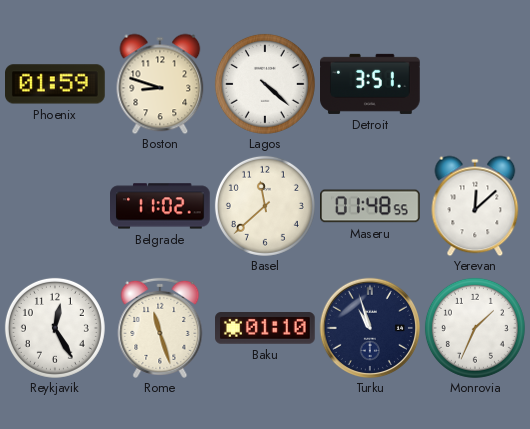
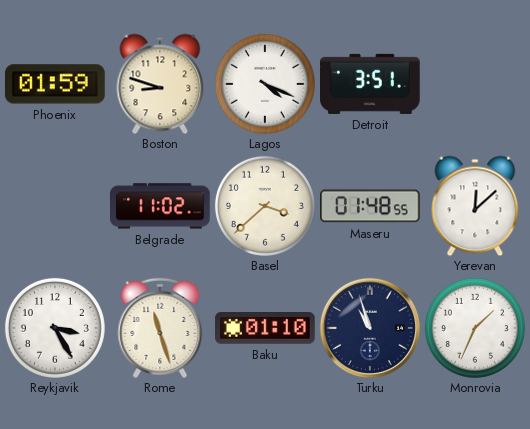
Lagos: 4:22 -> 4:19 (265, 84)
Basel: 11:38 -> 3:38 (265, 206)
Reykjavik: 12:25 -> 3:25 (55, 328)
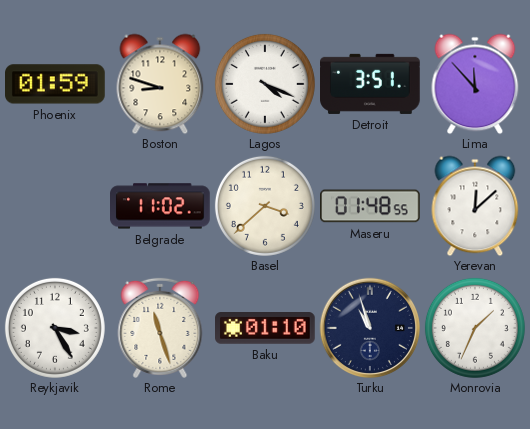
Lima: none -> 11:53 (475, 84)
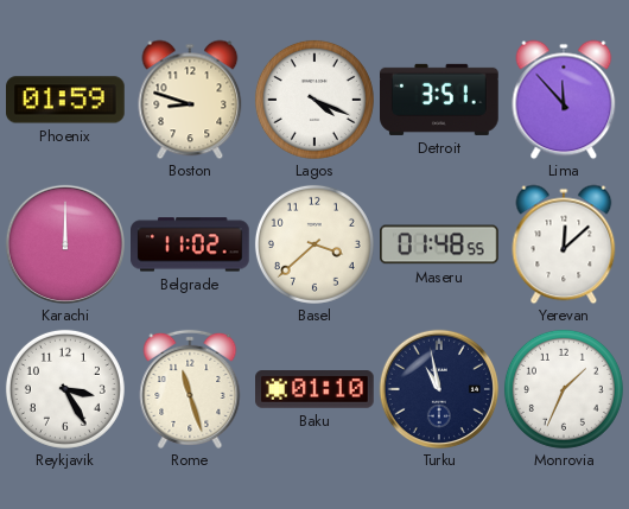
Karachi: none -> 12:00 (64, 243)
Turku: 10:57 -> 10:58 (438, 388)
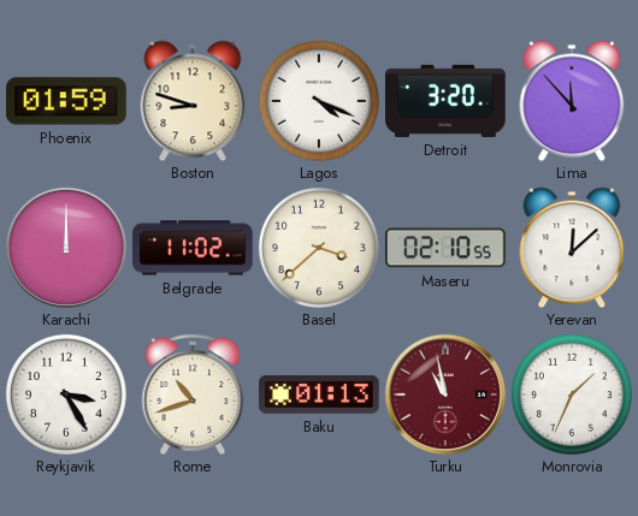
Detroit: 3:51 -> 3:20 (447, 101)
Maseru: 01:48 -> 02:10 (447, 248)
Rome: 11:27 -> 10:42 (193, 395)
Baku: 01:10 -> 01:13 (320, 396)
Turku dial: navy -> burgundy (444, 393)
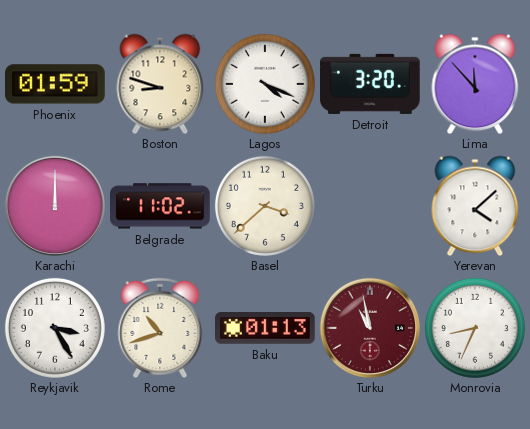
Maseru: 02:10 -> none (447, 248)
Yerevan: 12:08 -> 4:08 (475, 206)
Monrovia: 1:34 -> 8:34 (475, 328)
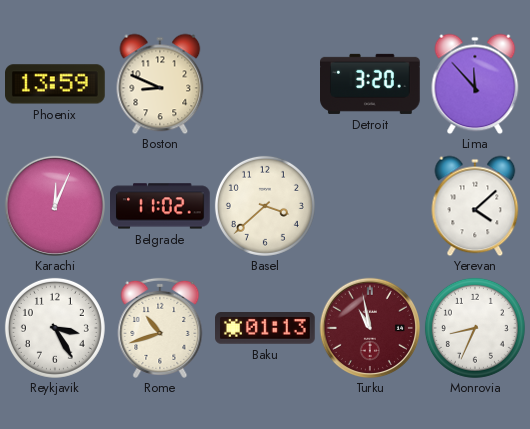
Phoenix: 01:59 -> 13:59 (56, 84)
Boston: 8:48 -> 8:49 (160, 84)
Lagos: 4:19 -> none (265, 84)
Karachi: 12:00 -> 12:04 (54, 205)
